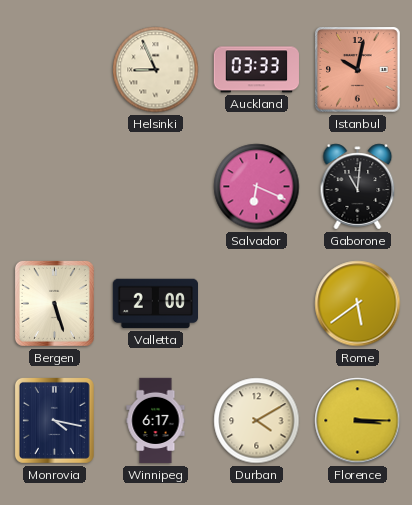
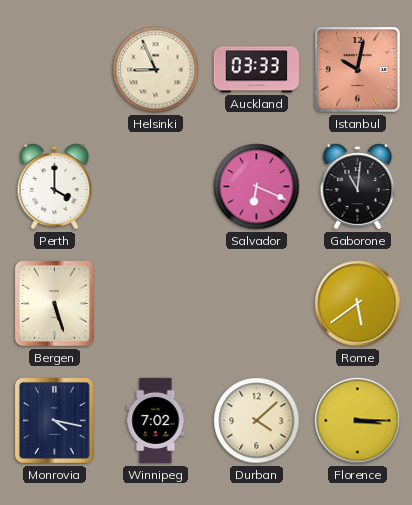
Perth: none -> 4:00 (55, 187)
Valletta: 2:00 -> none (155, 304)
Winnipeg: 6:17 -> 7:02 (156, 421)
Durban: 4:10 -> 4:08 (257, 421)
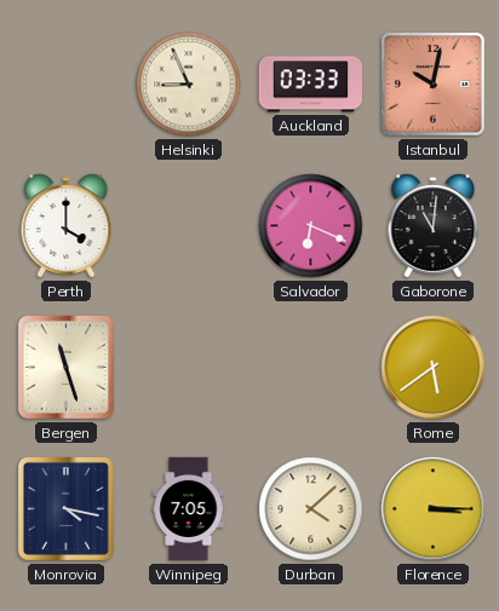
Bergen: 5:27 -> 11:27 (65, 367)
Winnipeg: 7:02 -> 7:05 (189, 509)
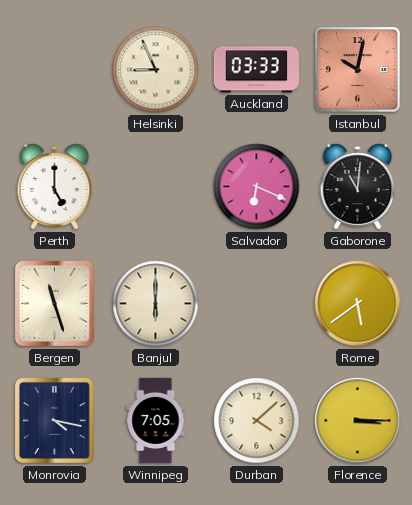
Perth: 4:00 -> 5:00 (55, 187)
Banjul: none -> 6:00 (156, 304)
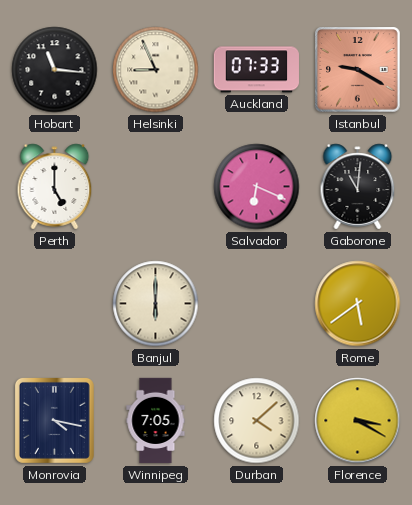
Hobart: none -> 11:16 (55, 70)
Auckland: 03:33 -> 07:33 (256, 70)
Istanbul: 10:02 -> 9:20 (358, 70)
Bergen: 11:27 -> none (54, 303)
Florence: 3:15 -> 3:20 (358, 421)
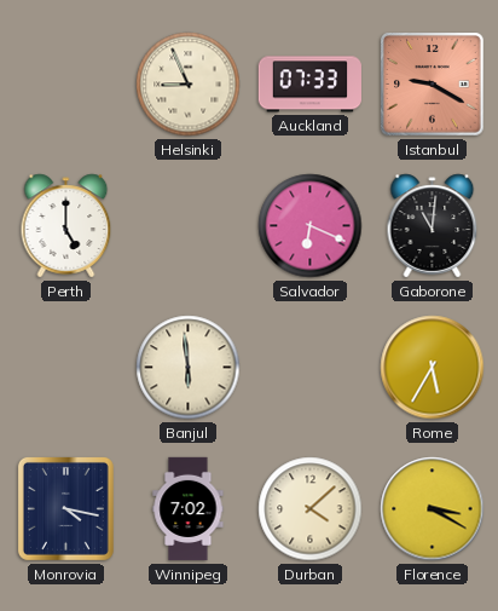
Hobart: 11:16 -> none (55, 70)
Banjul: 6:00 -> 5:59 (189, 368)
Rome: 5:39 -> 5:35 (433, 368)
Winnipeg: 7:05 -> 7:02 (189, 509)
